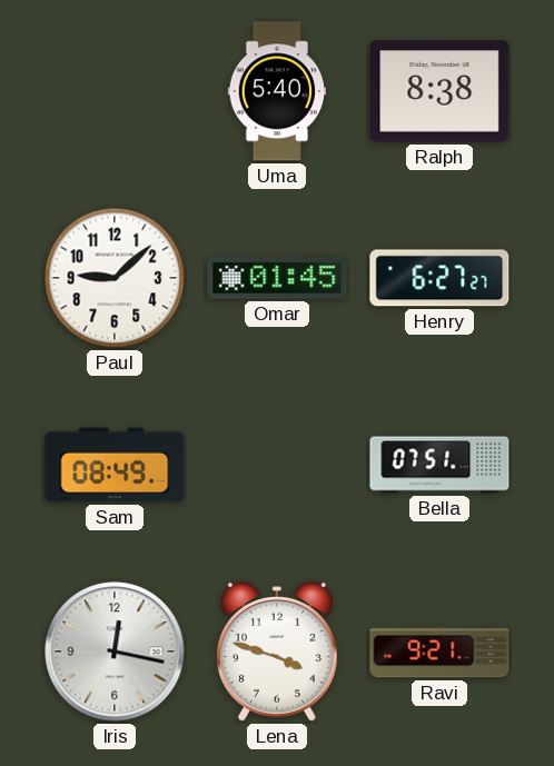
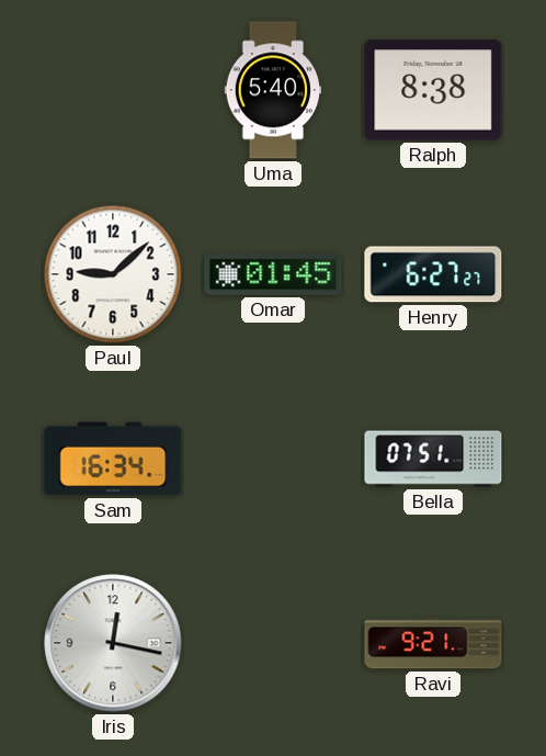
Sam: 08:49 -> 16:34 (113, 459)
Lena: 3:48 -> none (278, 651)
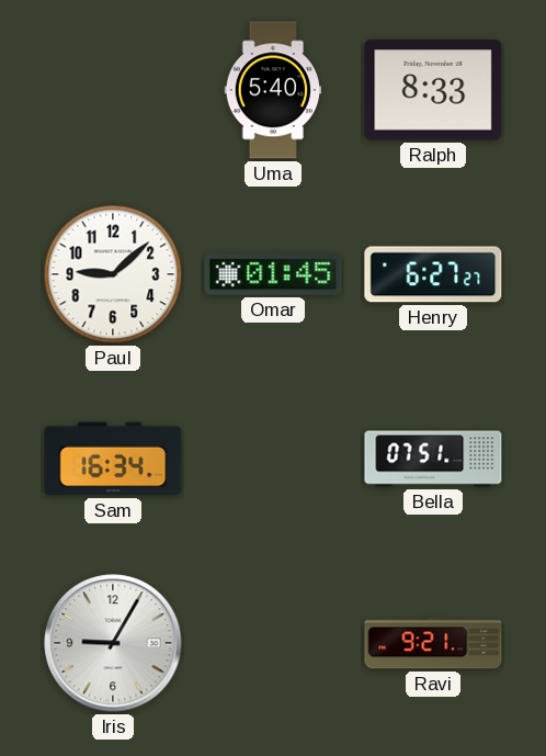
Ralph: 8:38 -> 8:33 (433, 90)
Iris: 12:17 -> 9:05 (113, 643)
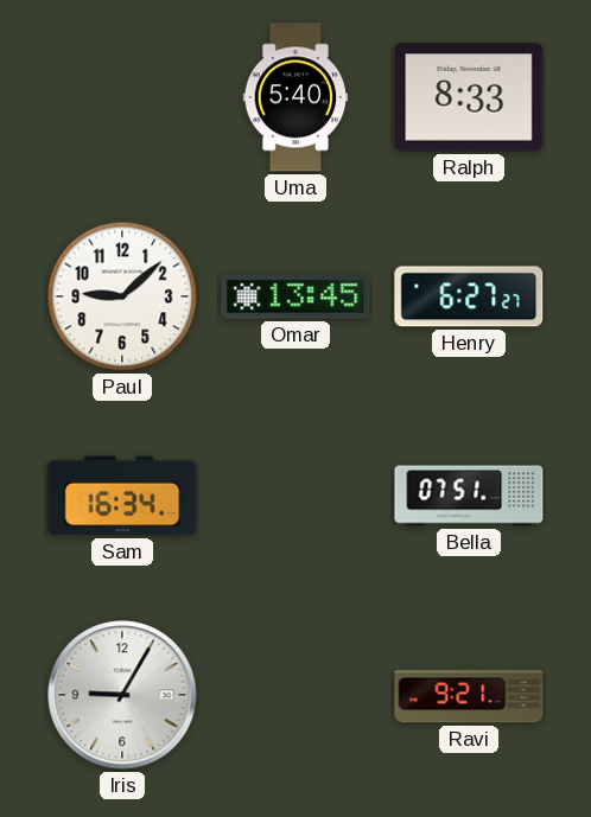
Omar: 01:45 -> 13:45 (295, 296)
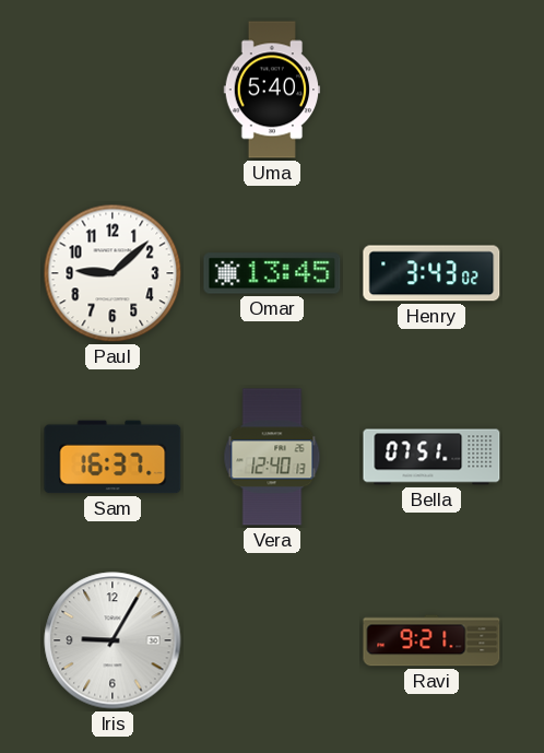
Ralph: 8:33 -> none (469, 97)
Henry: 6:27 -> 3:43 (431, 273)
Sam: 16:34 -> 16:37 (113, 457)
Vera: none -> 12:40 (272, 457)
